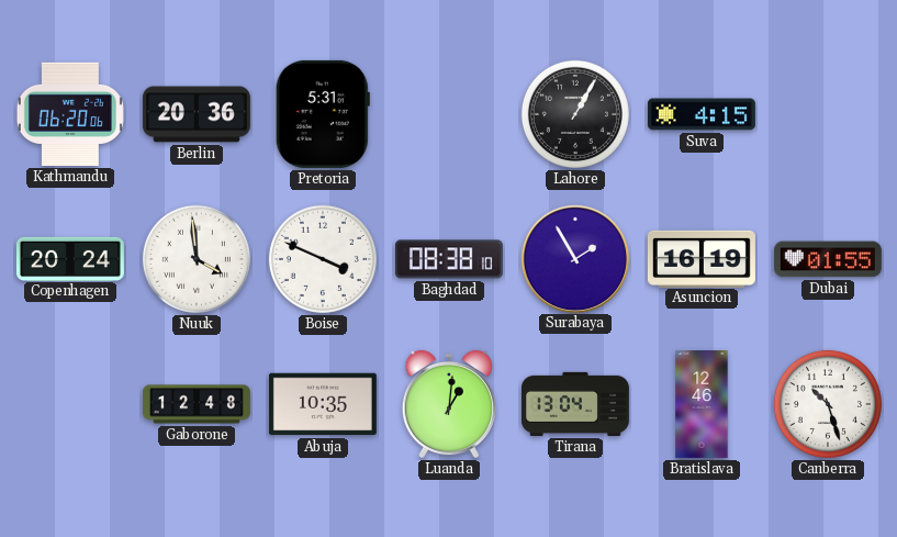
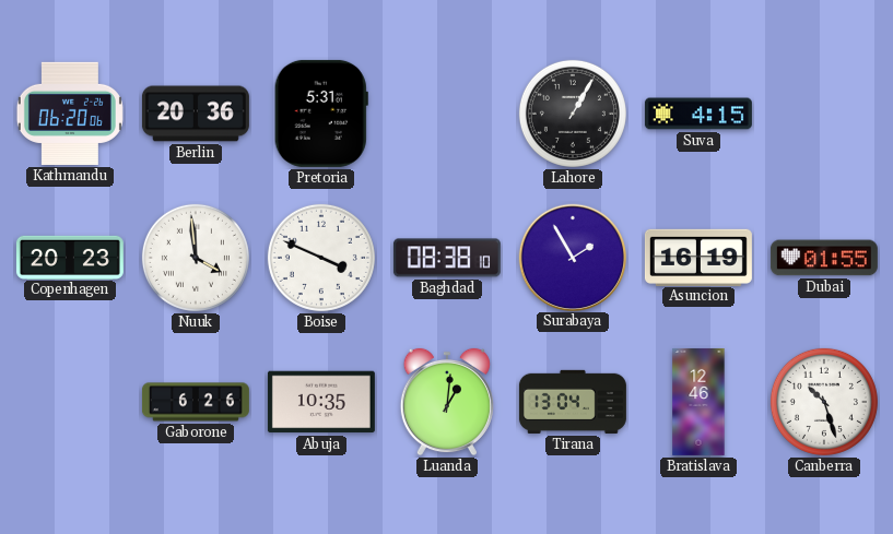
Copenhagen: 20:24 -> 20:23 (70, 257)
Gaborone: 12:48 -> 6:26 (196, 402)
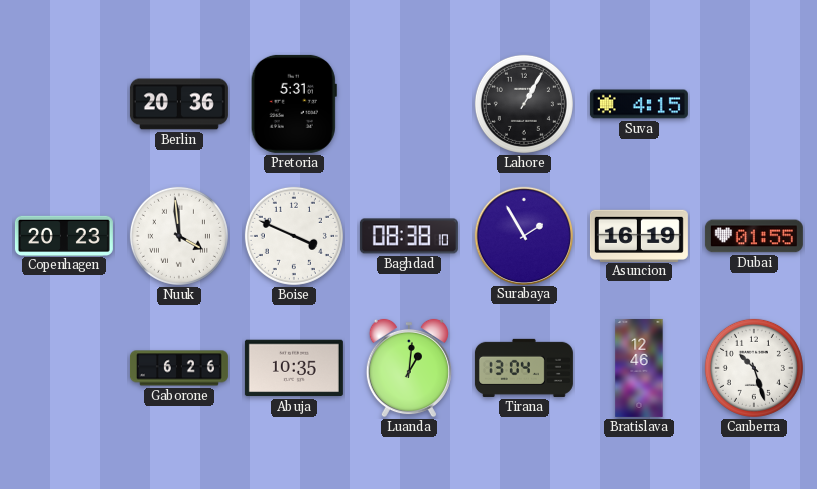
Kathmandu: 06:20 -> none (70, 114)
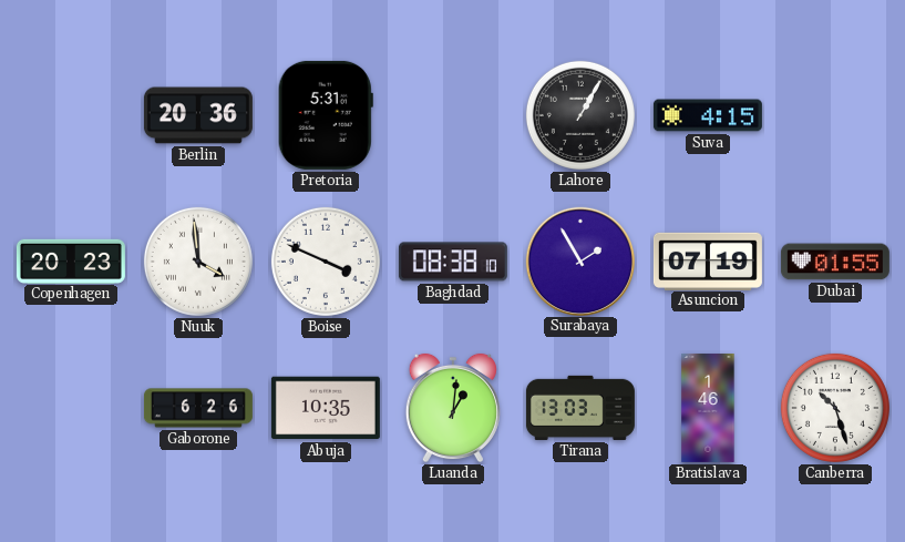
Asuncion: 16:19 -> 07:19 (708, 260)
Tirana: 13:04 -> 13:03 (580, 408)
Bratislava: 12:46 -> 1:46 (708, 408)
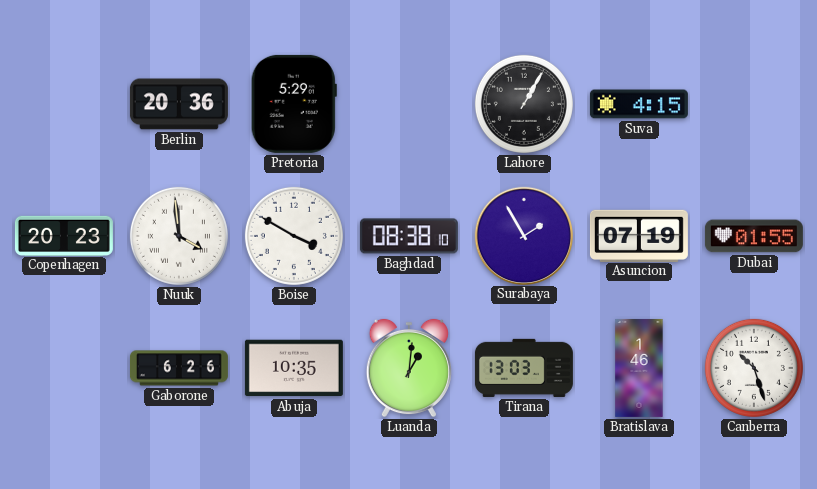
Pretoria: 5:31 -> 5:29 (294, 104)
Boise: 3:49 -> 3:50 (294, 236)
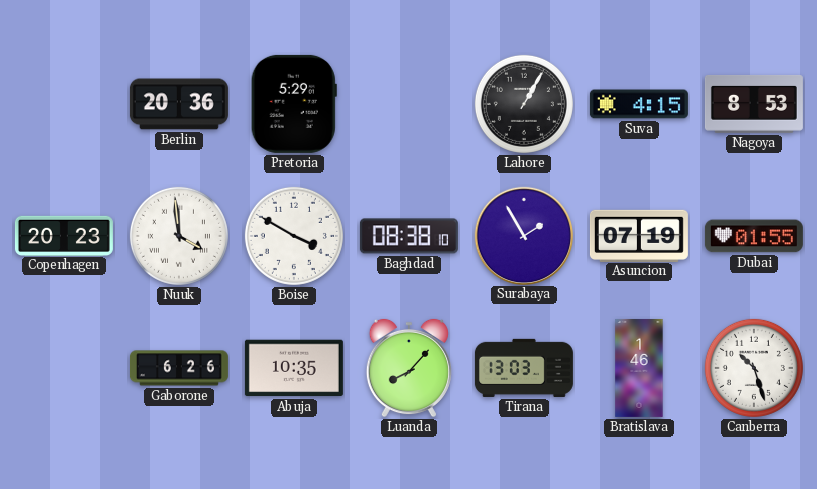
Nagoya: none -> 8:53 (754, 104)
Luanda: 1:01 -> 8:07 (409, 368)
